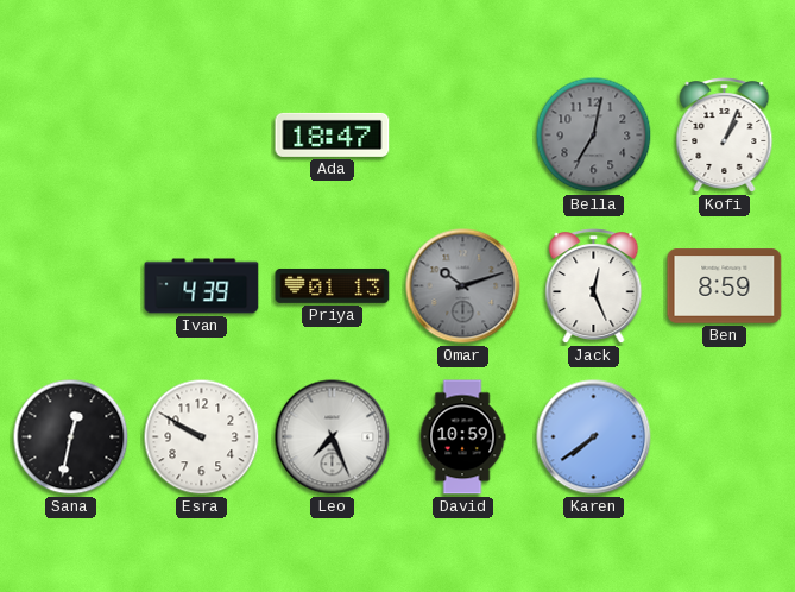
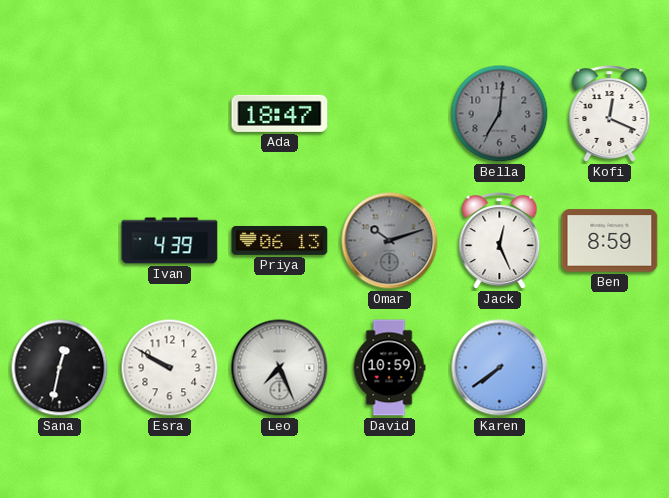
Bella: 7:02 -> 7:01 (500, 114)
Kofi: 1:04 -> 12:19 (610, 114)
Priya: 01:13 -> 06:13 (280, 240)
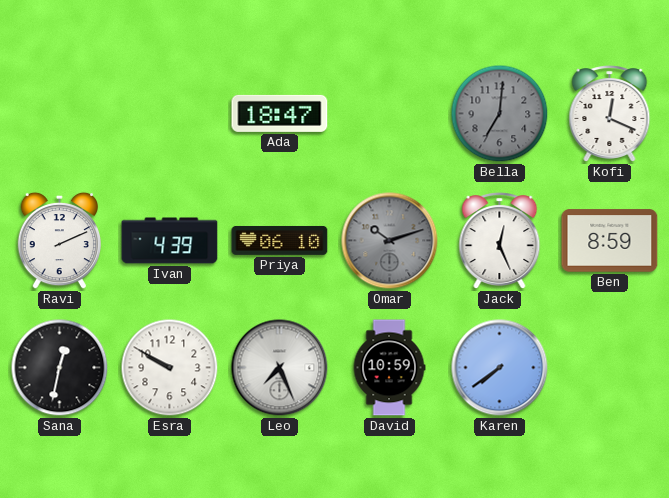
Ravi: none -> 2:11 (59, 241)
Priya: 06:13 -> 06:10 (280, 240)
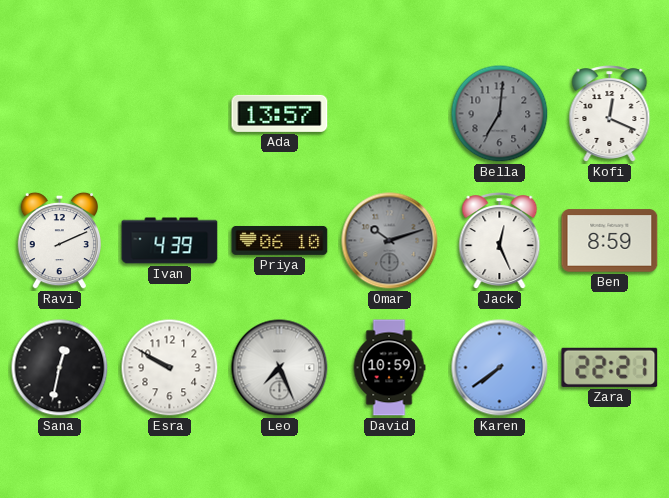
Ada: 18:47 -> 13:57 (280, 113)
Zara: none -> 22:21 (610, 367)
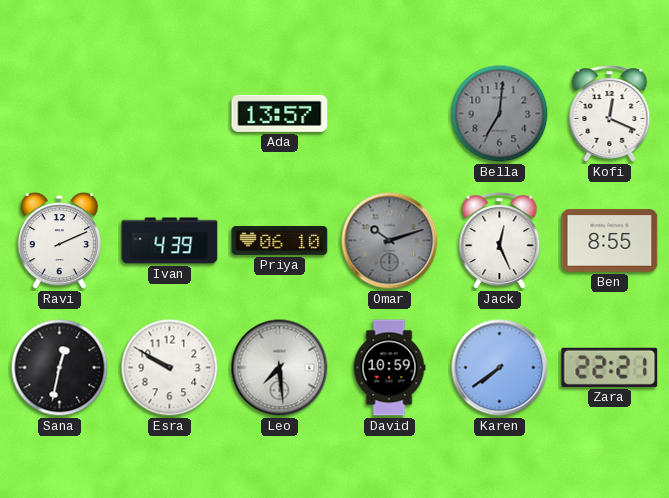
Ben: 8:59 -> 8:55 (610, 241)
Leo: 7:26 -> 7:29 (280, 368)
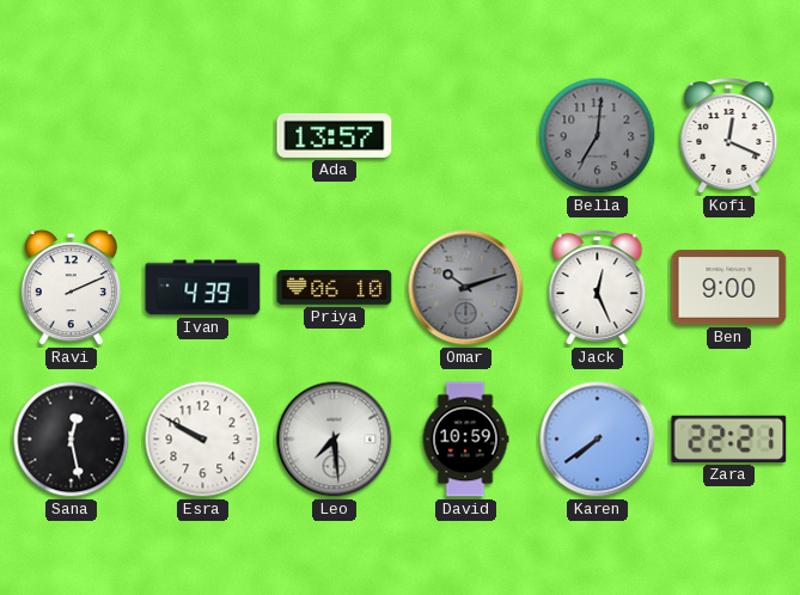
Ben: 8:55 -> 9:00 (729, 288)
Sana: 12:32 -> 12:28 (72, 440)
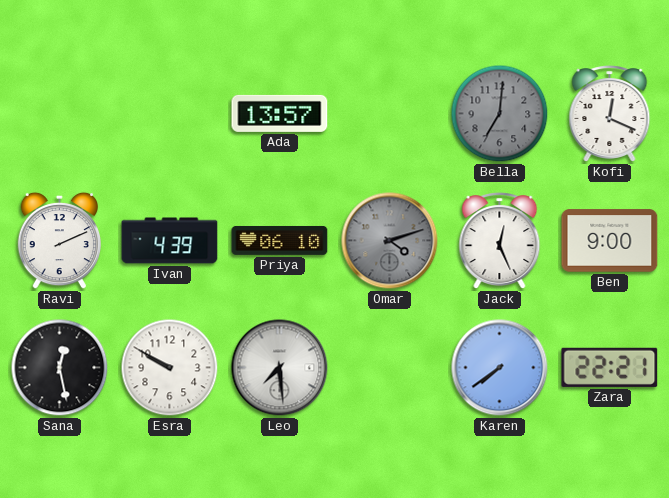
Omar: 10:12 -> 4:12 (390, 241)
David: 10:59 -> none (465, 440)
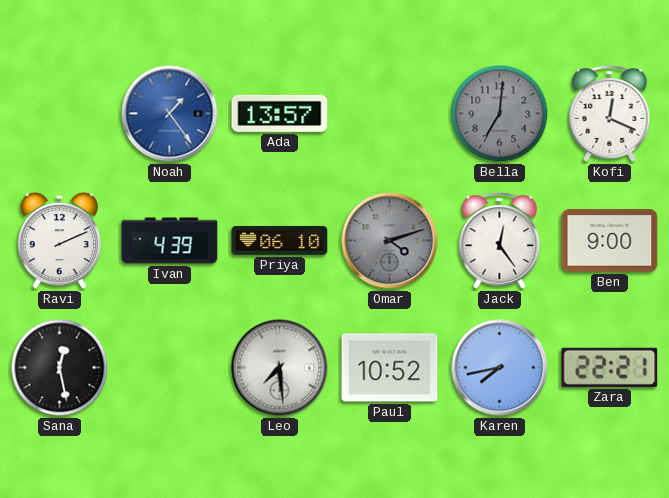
Noah: none -> 1:24 (170, 114)
Jack: 12:26 -> 12:24 (500, 241)
Esra: 9:50 -> none (170, 368)
Paul: none -> 10:52 (390, 368)
Karen: 7:39 -> 7:43 (500, 368)
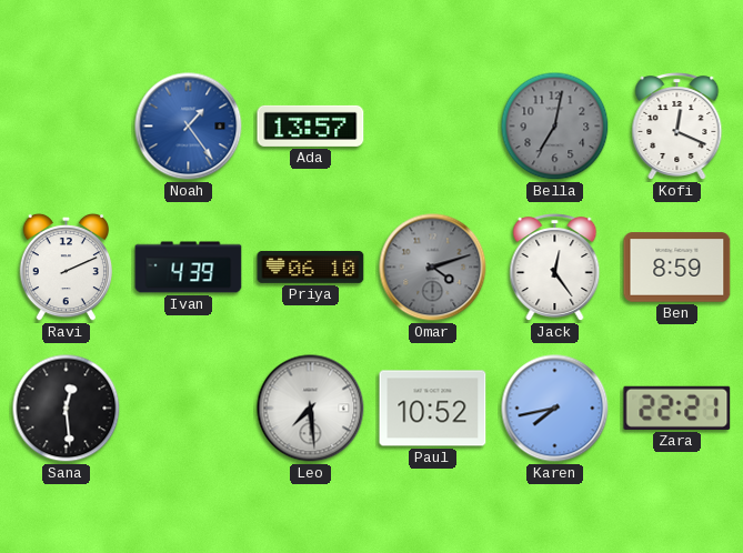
Bella: 7:01 -> 7:02 (555, 127)
Ben: 9:00 -> 8:59 (677, 268)
Sana: 12:28 -> 12:29 (67, 409)
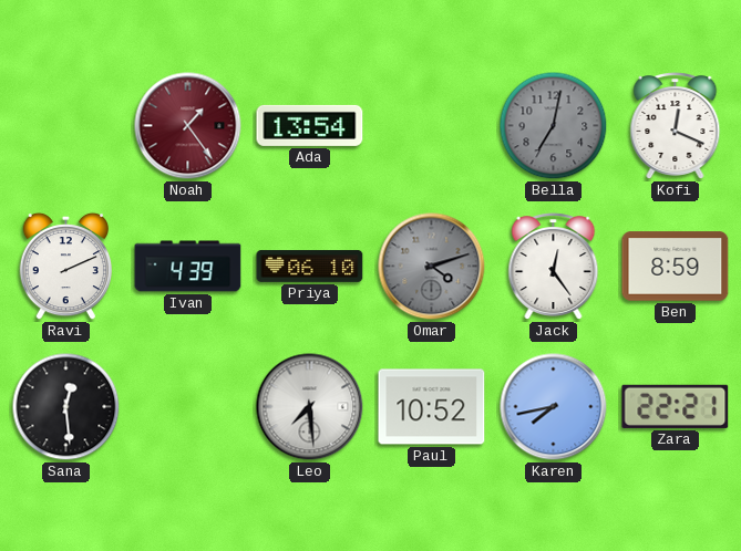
Noah dial: blue -> burgundy (188, 126)
Ada: 13:57 -> 13:54 (310, 125)
